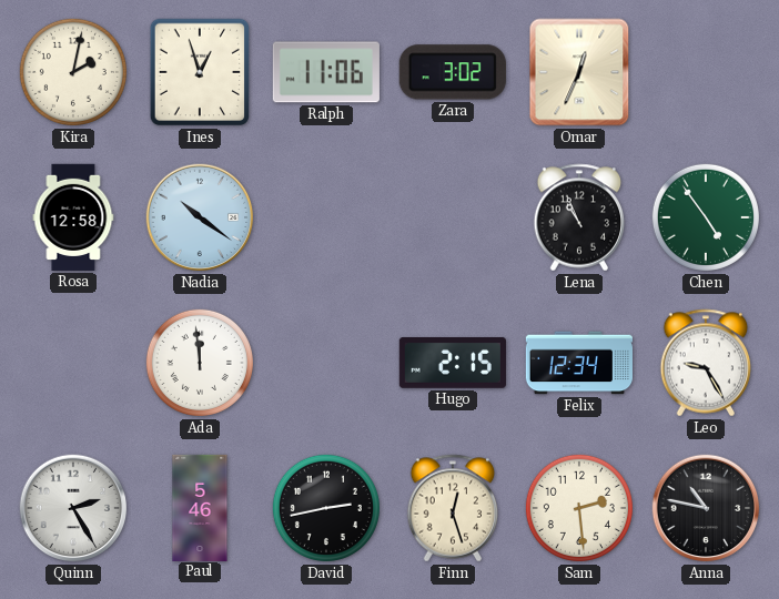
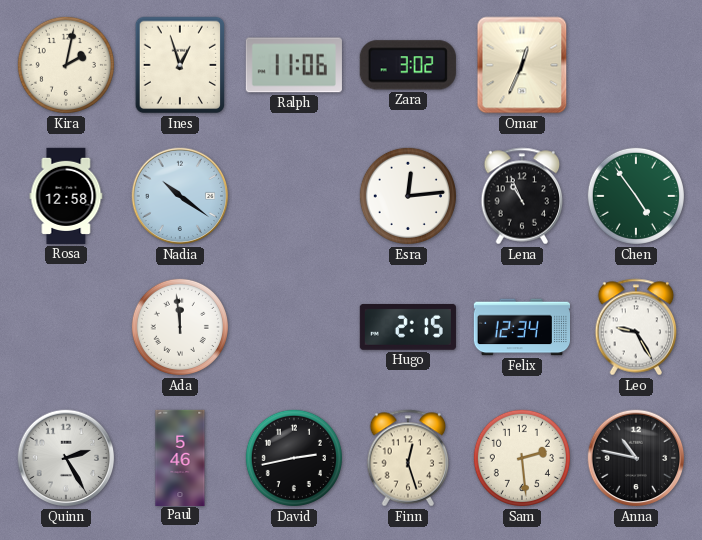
Esra: none -> 12:14 (408, 196)
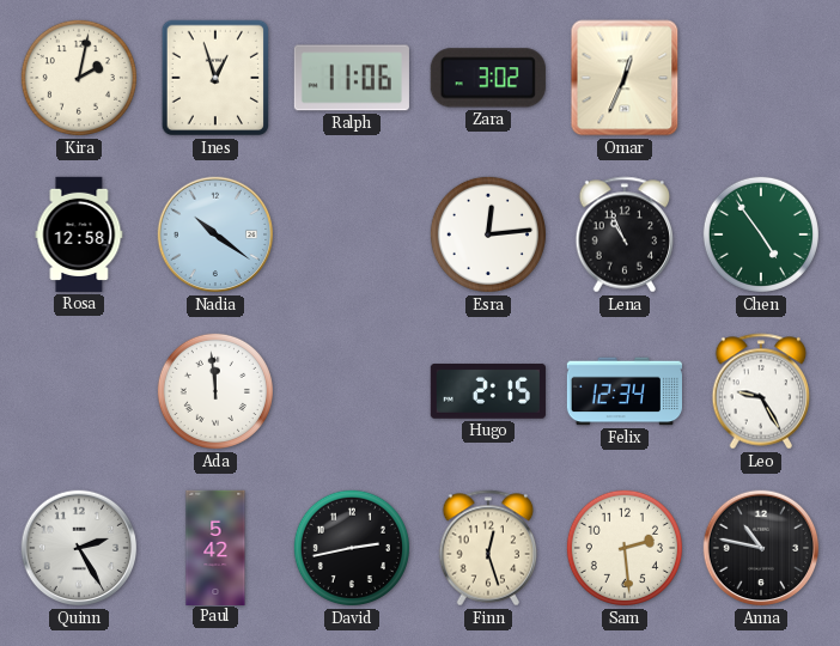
Paul: 5:46 -> 5:42 (215, 547)
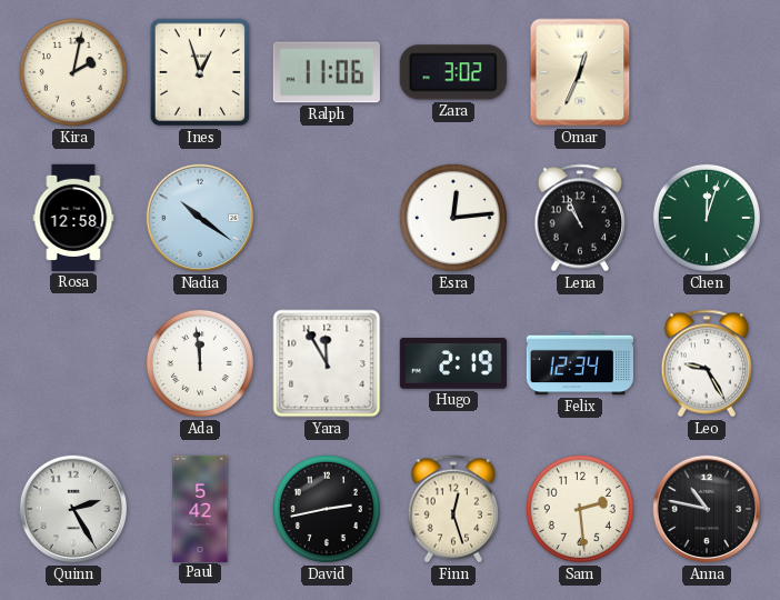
Chen: 4:54 -> 12:03 (707, 218)
Yara: none -> 11:55 (327, 363)
Hugo: 2:15 -> 2:19 (453, 364)
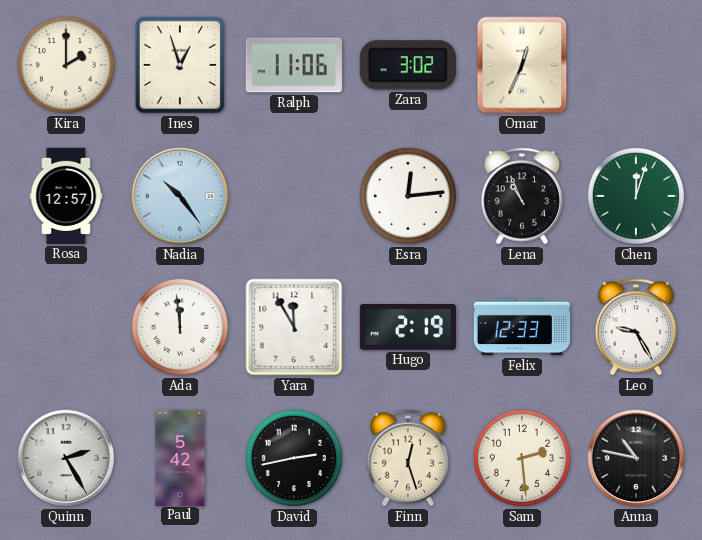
Kira: 2:02 -> 2:00 (66, 65)
Rosa: 12:58 -> 12:57 (66, 196)
Nadia: 10:21 -> 10:24 (180, 196)
Felix: 12:34 -> 12:33 (521, 327)
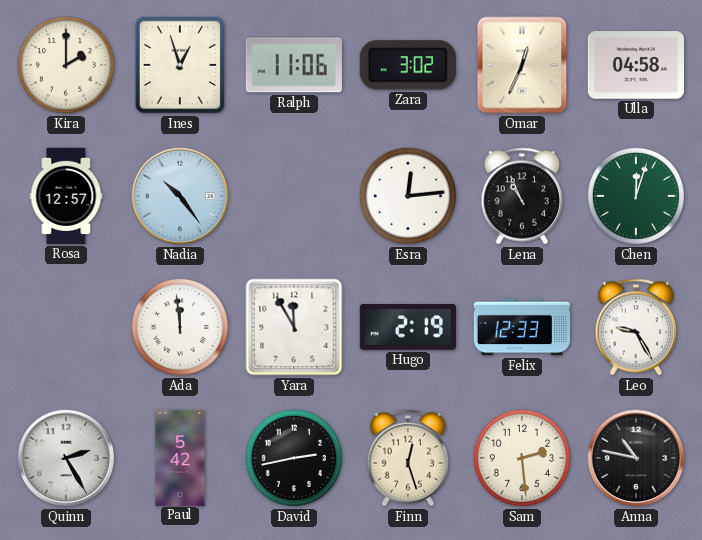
Ulla: none -> 04:58 (636, 65)
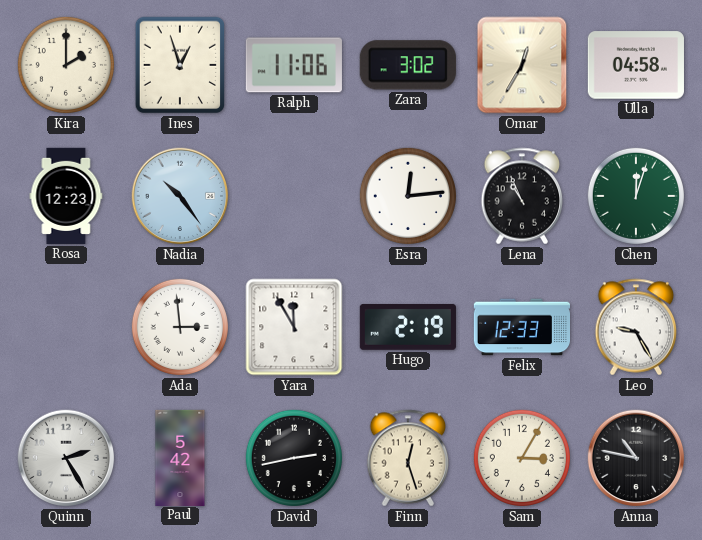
Omar: 12:34 -> 12:35 (522, 65)
Rosa: 12:57 -> 12:23 (66, 196)
Ada: 11:59 -> 2:59 (180, 327)
Sam: 2:29 -> 3:05 (522, 458)
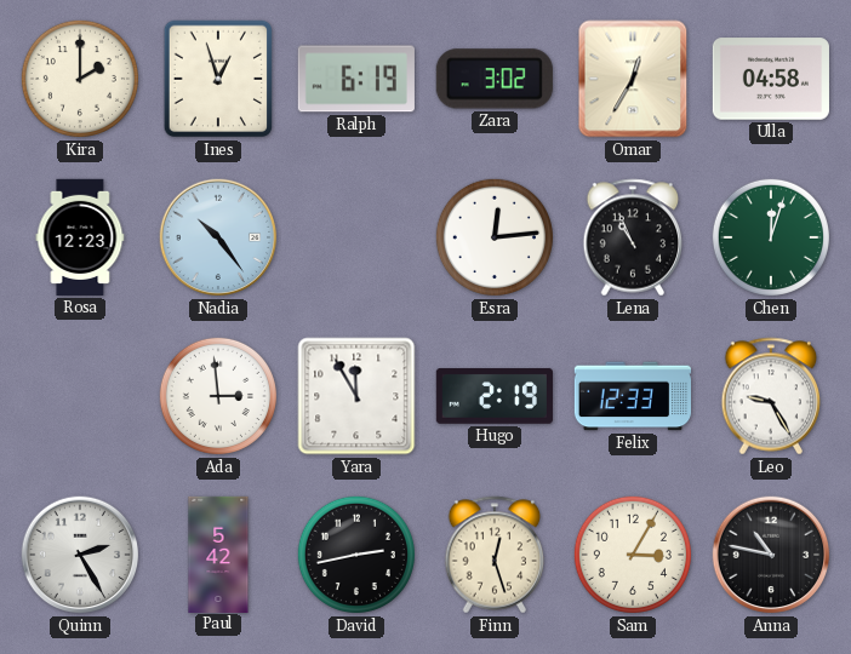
Ralph: 11:06 -> 6:19 (356, 79)
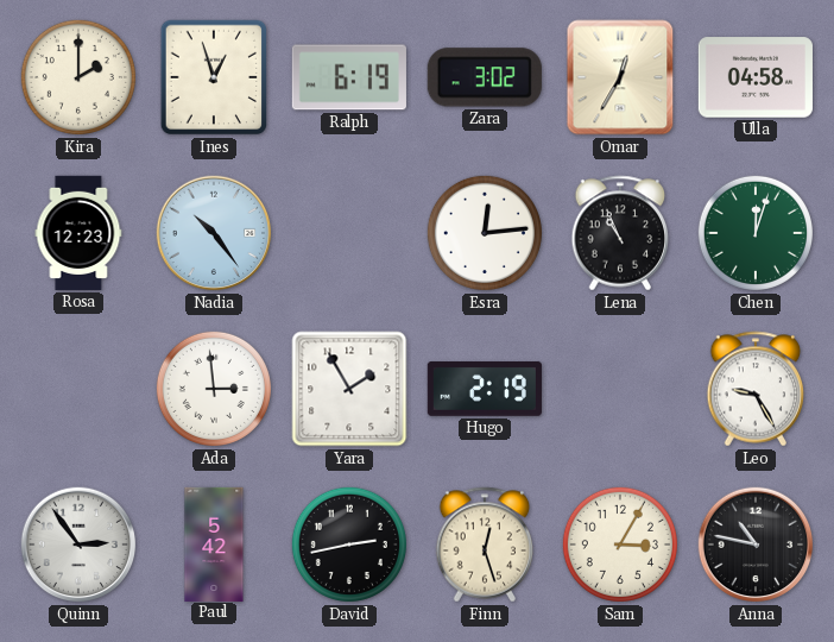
Yara: 11:55 -> 1:55 (349, 389)
Felix: 12:33 -> none (632, 396)
Quinn: 2:25 -> 2:54 (78, 545)
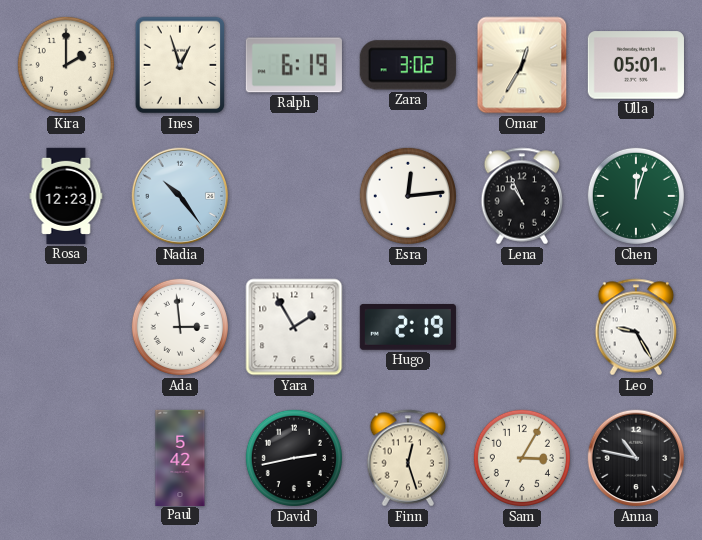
Ulla: 04:58 -> 05:01 (636, 65)
Quinn: 2:54 -> none (78, 545)
